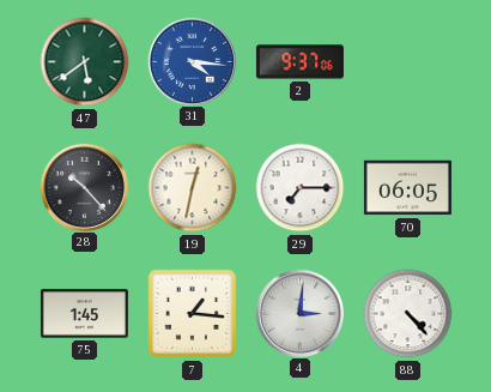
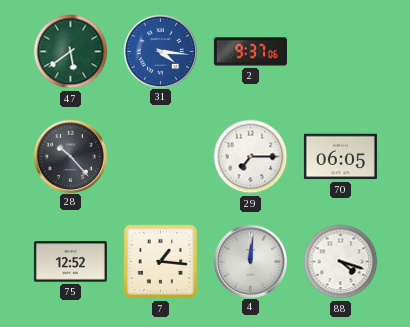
19: 12:32 -> none (193, 188)
75: 1:45 -> 12:52 (70, 262)
4: 3:01 -> 12:01 (250, 261)
88: 4:23 -> 4:18 (341, 262)
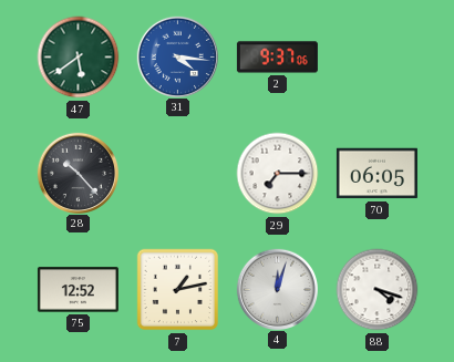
7: 1:16 -> 1:13 (178, 290)
4: 12:01 -> 12:03 (277, 289)
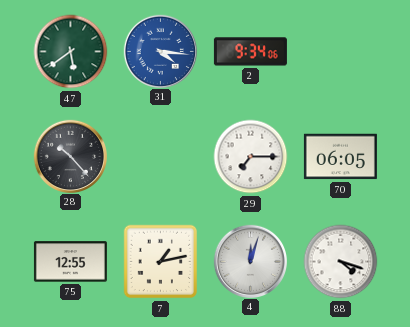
2: 9:37 -> 9:34 (250, 52)
75: 12:52 -> 12:55 (70, 262)
